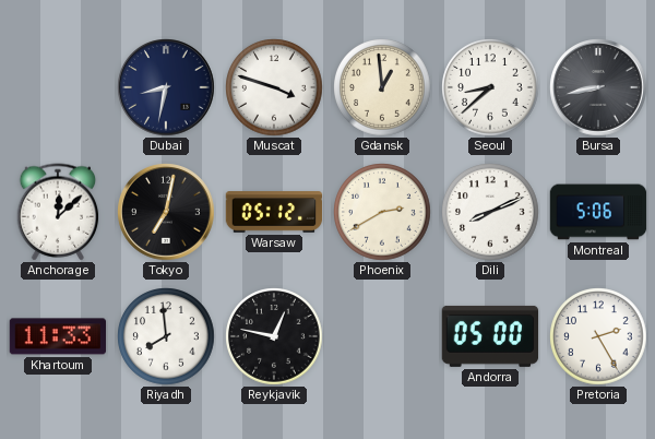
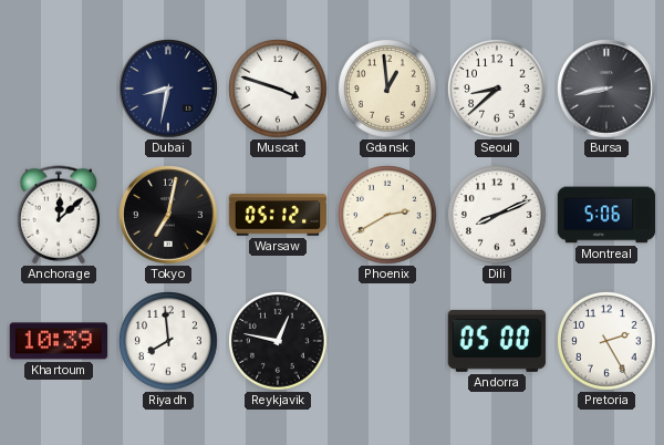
Khartoum: 11:33 -> 10:39 (59, 341)
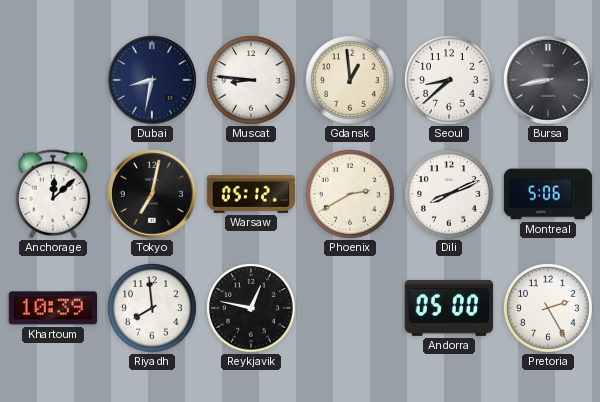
Muscat: 3:48 -> 8:46 (251, 80)
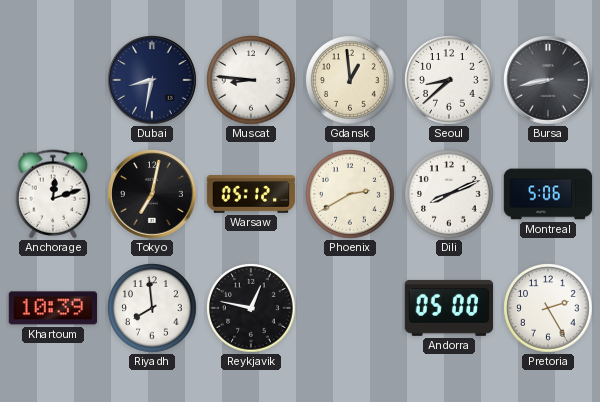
Anchorage: 12:08 -> 12:12 (53, 194)
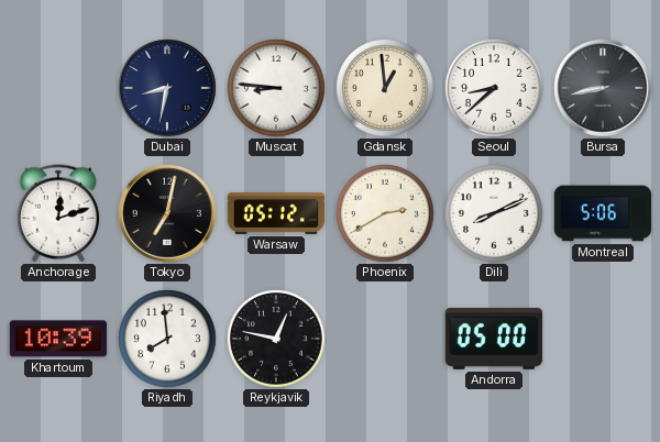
Pretoria: 2:25 -> none (548, 308)
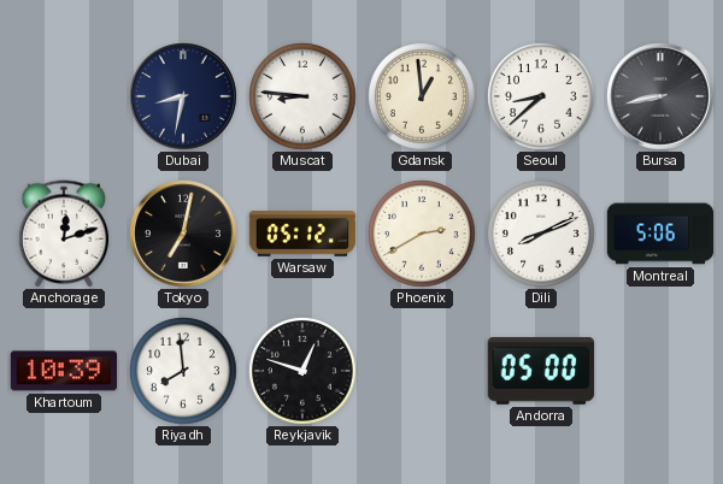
Reykjavik: 12:47 -> 12:48 (302, 371)
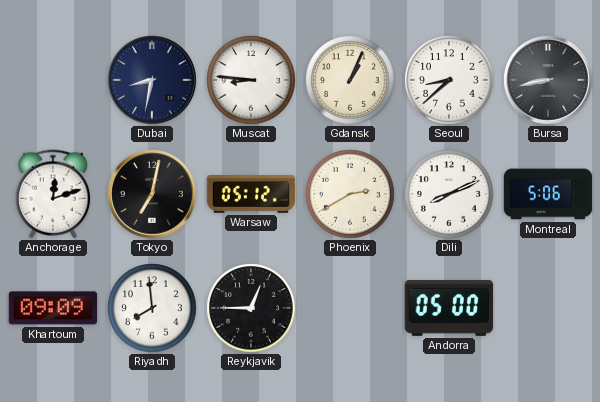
Gdansk: 12:59 -> 1:04 (350, 80)
Khartoum: 10:39 -> 09:09 (53, 308)
Reykjavik: 12:48 -> 12:45 (251, 308)
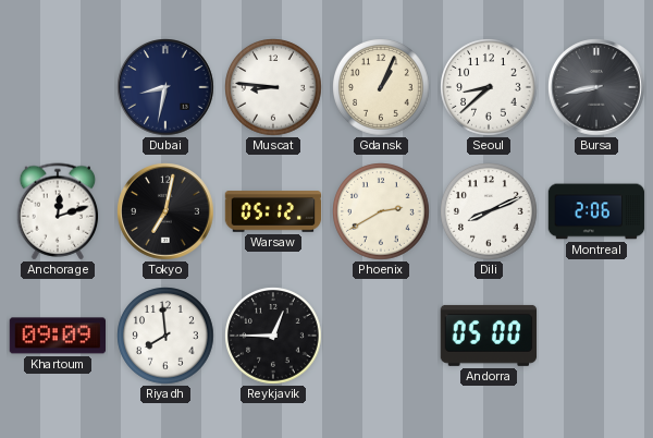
Montreal: 5:06 -> 2:06 (596, 211)
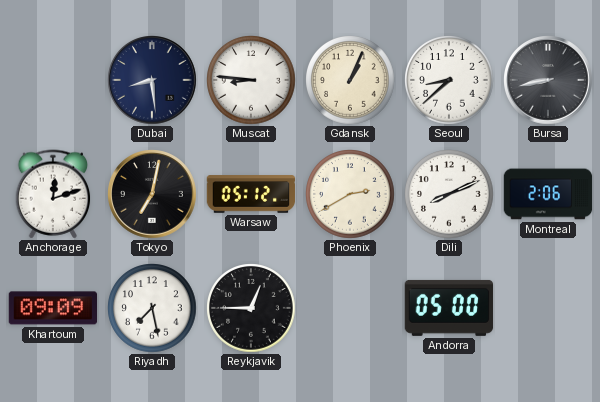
Dubai: 8:32 -> 8:29 (152, 80)
Riyadh: 7:59 -> 7:28 (152, 308)
